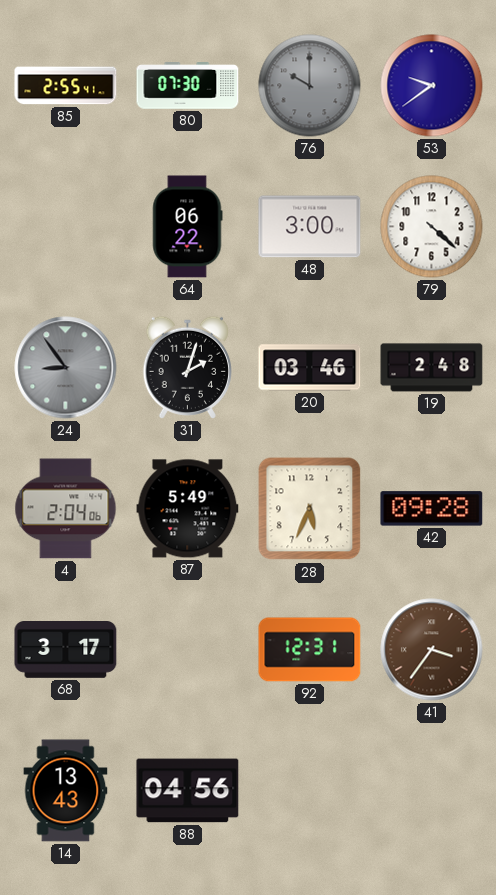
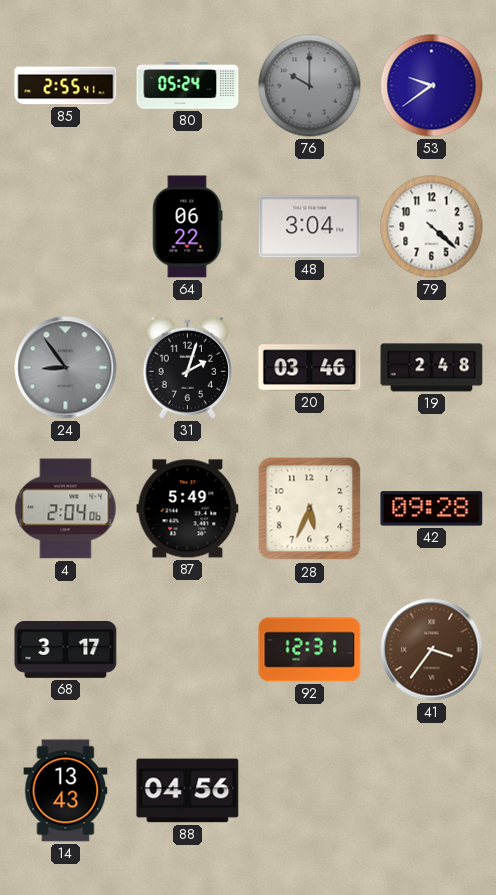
80: 07:30 -> 05:24 (188, 86)
48: 3:00 -> 3:04 (310, 227)
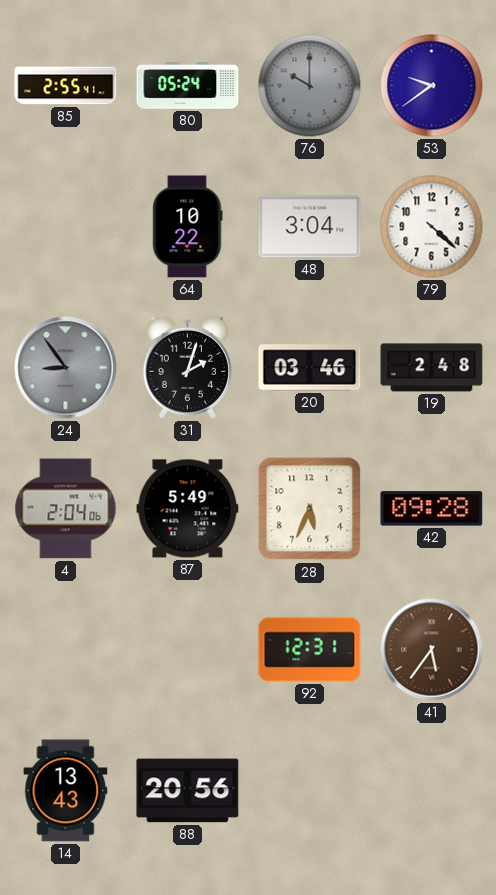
64: 06:22 -> 10:22 (187, 227)
68: 3:17 -> none (66, 650)
41: 3:36 -> 5:36 (432, 650)
88: 04:56 -> 20:56 (188, 791)
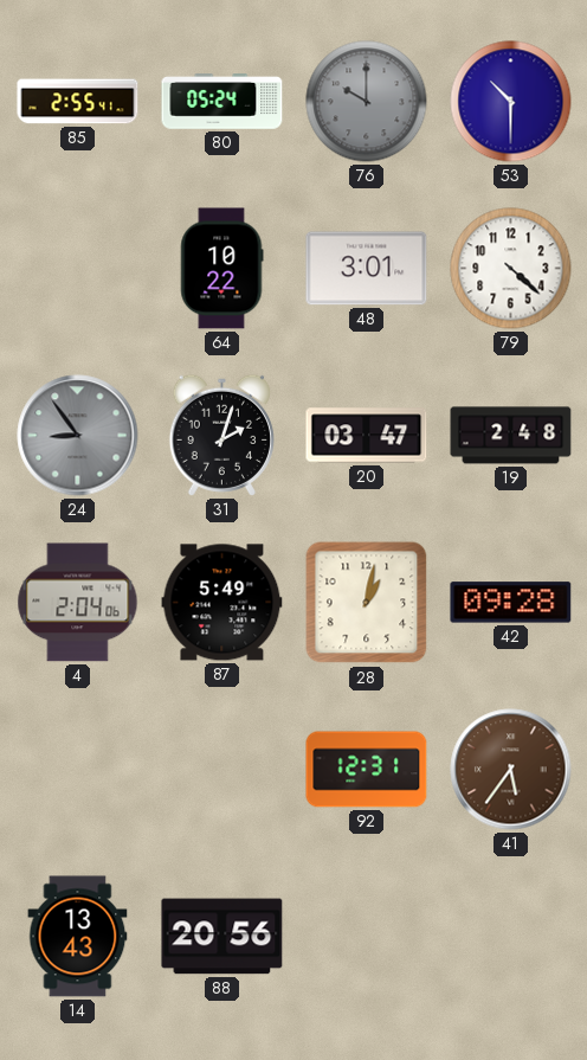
53: 9:39 -> 10:30 (511, 102)
48: 3:04 -> 3:01 (367, 269)
20: 03:46 -> 03:47 (367, 436)
28: 5:34 -> 1:02 (367, 603)
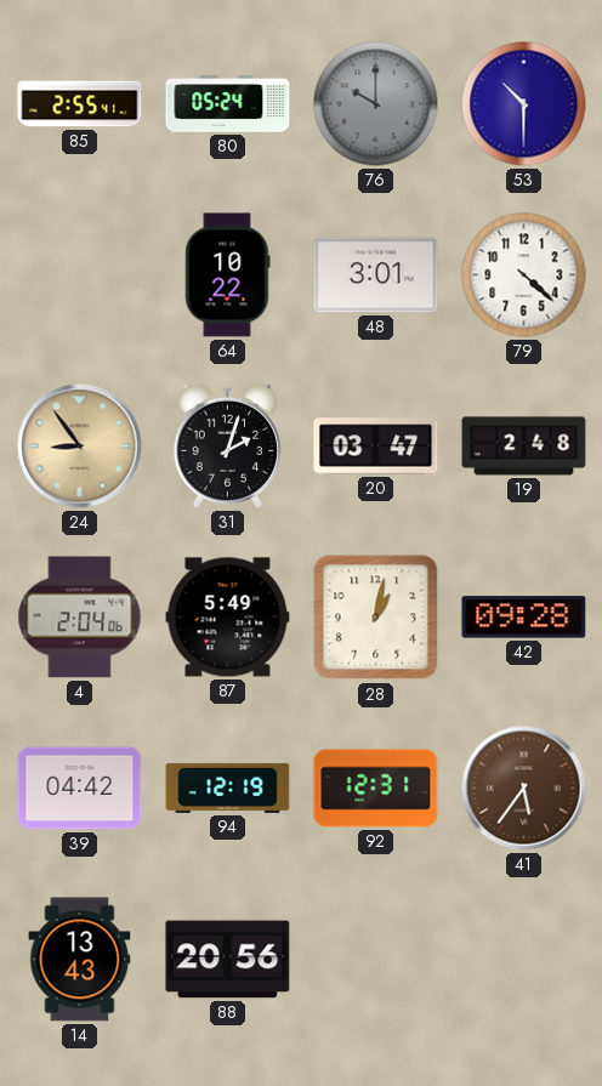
24 dial: grey -> champagne (80, 447)
39: none -> 04:42 (80, 789)
94: none -> 12:19 (228, 788)
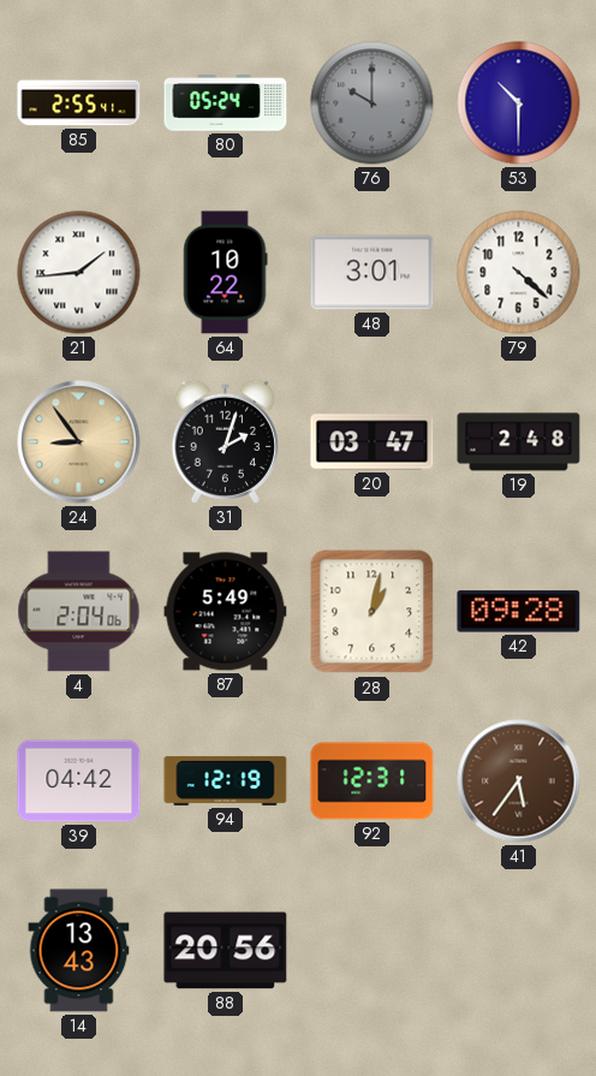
21: none -> 1:44 (79, 273)
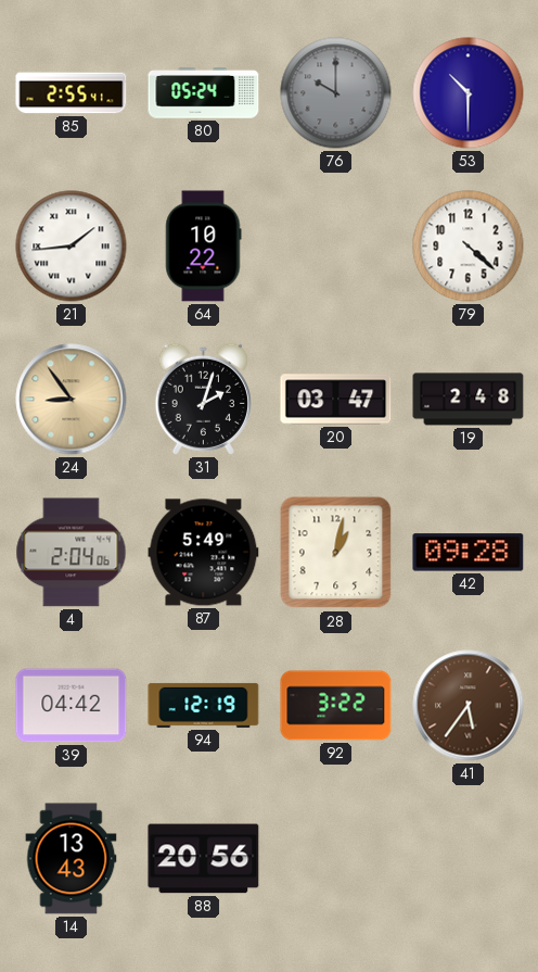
48: 3:01 -> none (372, 273)
92: 12:31 -> 3:22 (336, 706)
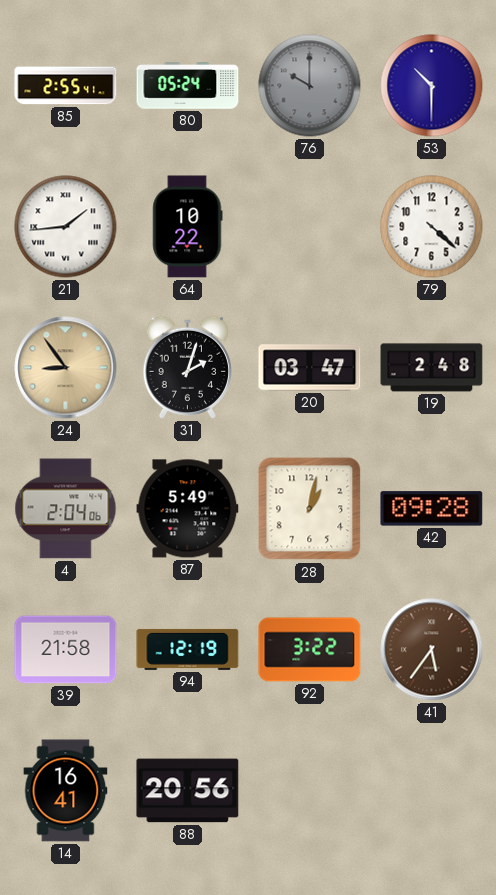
39: 04:42 -> 21:58 (66, 650)
14: 13:43 -> 16:41 (66, 791)
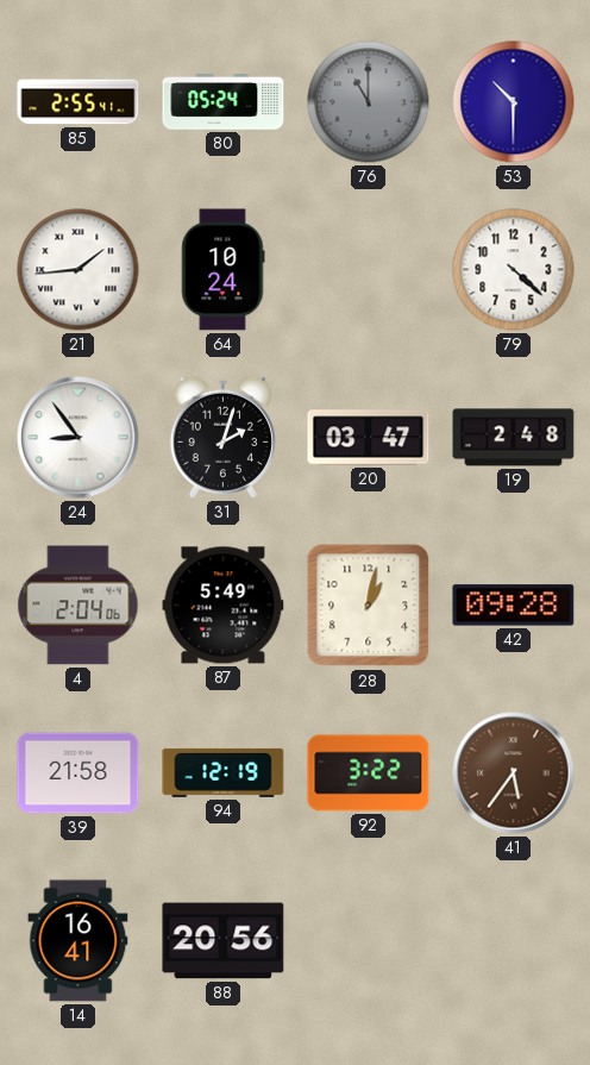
76: 10:00 -> 11:00 (369, 102)
64: 10:22 -> 10:24 (222, 270)
24 dial: champagne -> white (79, 438)
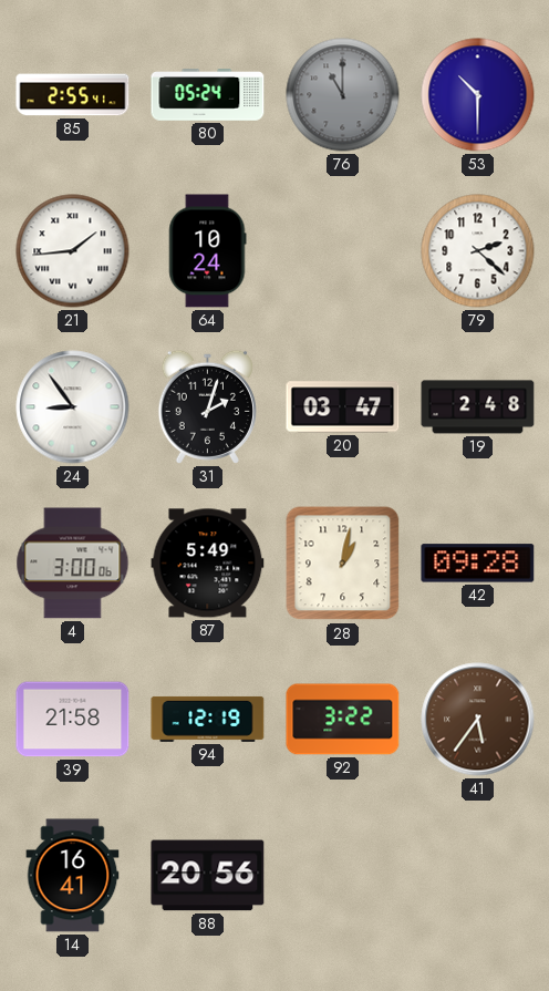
79: 4:22 -> 2:22 (478, 251)
4: 2:04 -> 3:00 (73, 564)
